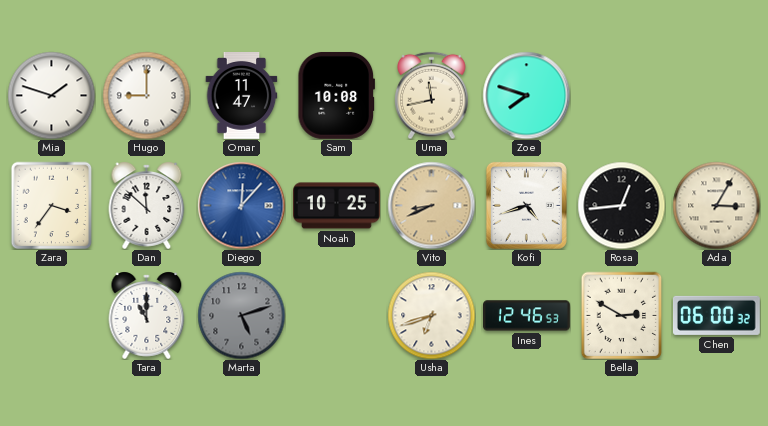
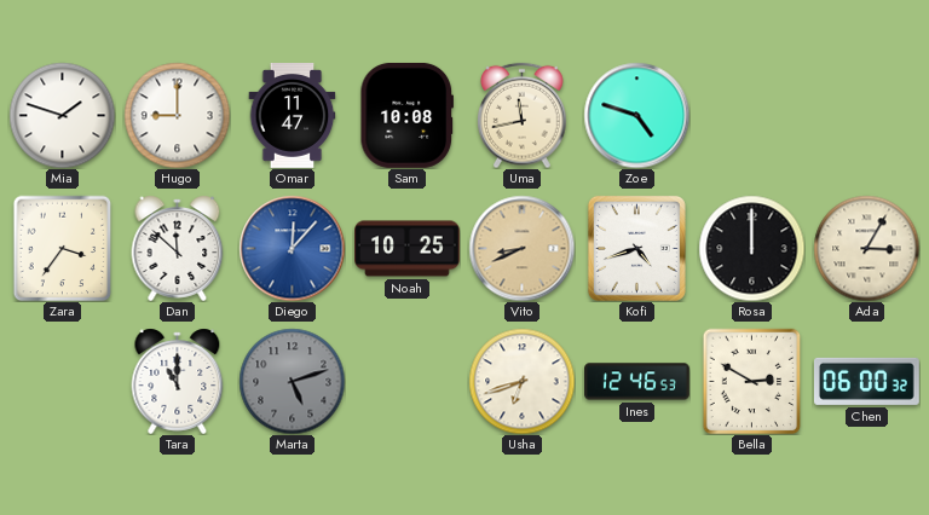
Zoe: 7:48 -> 4:48 (636, 115)
Rosa: 12:44 -> 12:00 (751, 248)
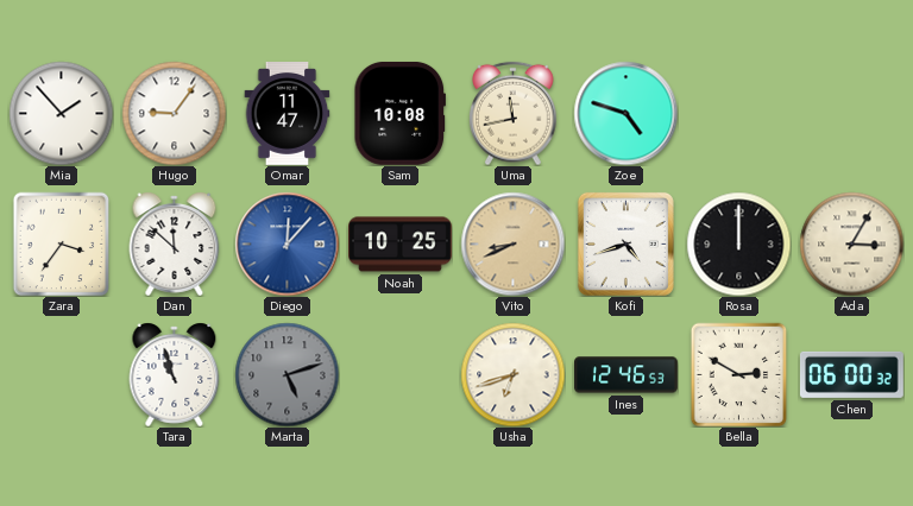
Mia: 1:48 -> 1:53 (61, 113)
Hugo: 9:00 -> 9:06 (174, 113)
Tara: 11:00 -> 10:57 (175, 374)
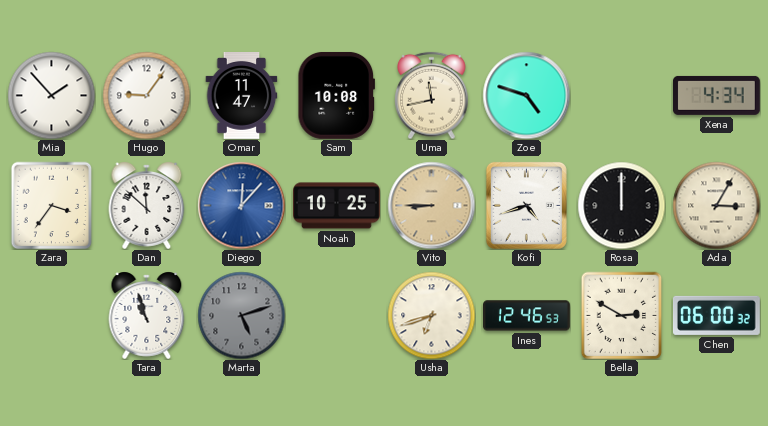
Xena: none -> 4:34 (716, 95)
Vito: 8:41 -> 8:45 (431, 205)
